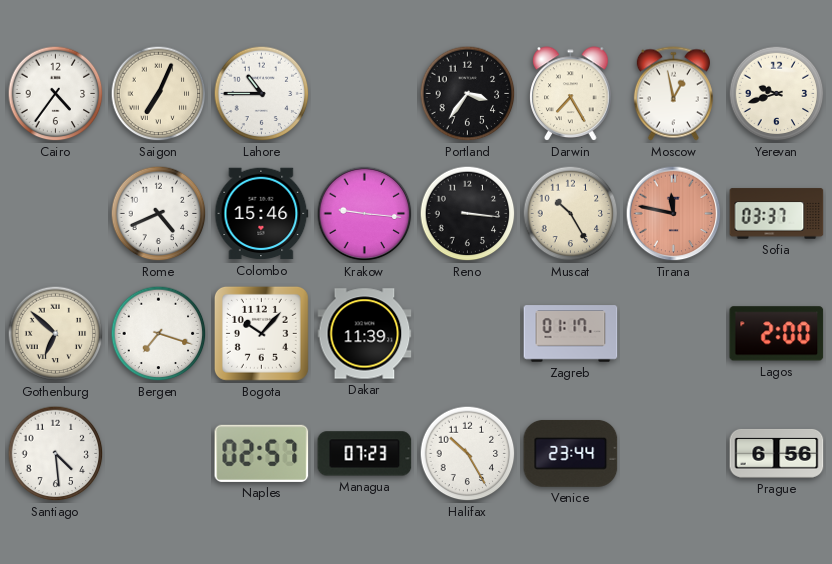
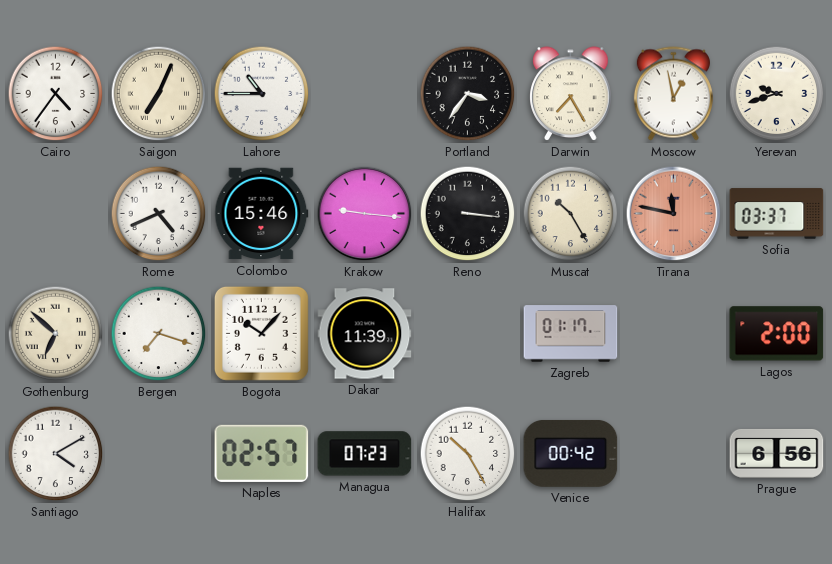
Santiago: 4:29 -> 4:10 (56, 454)
Venice: 23:44 -> 00:42 (571, 453)
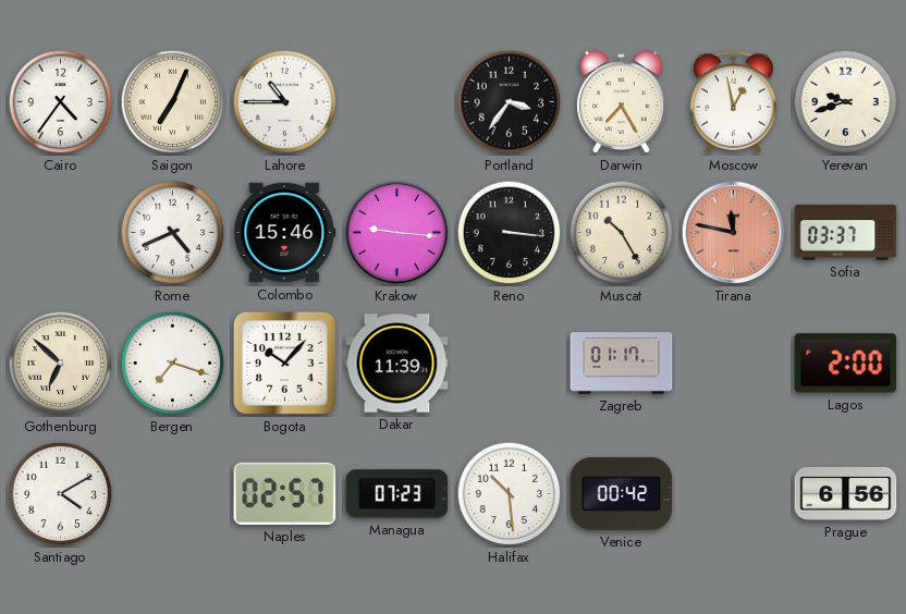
Halifax: 10:25 -> 10:29 (510, 494)
